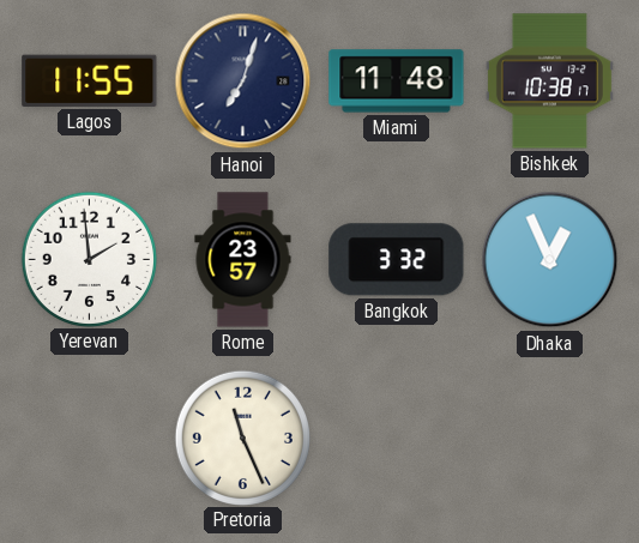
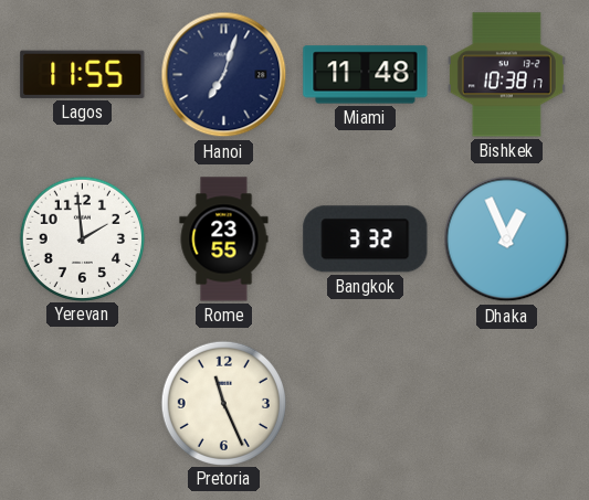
Rome: 23:57 -> 23:55 (224, 240)
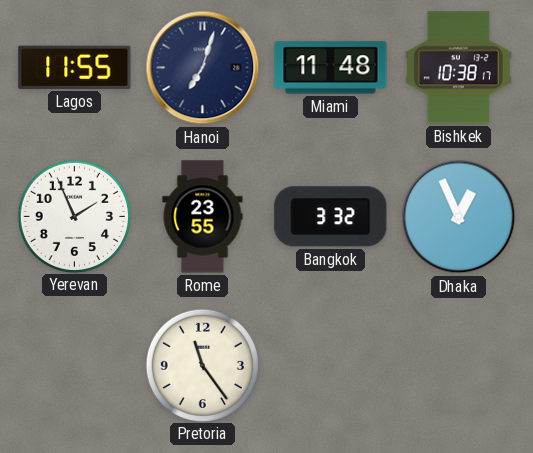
Yerevan: 1:59 -> 1:56 (74, 216)
Pretoria: 11:26 -> 11:24 (202, 365)
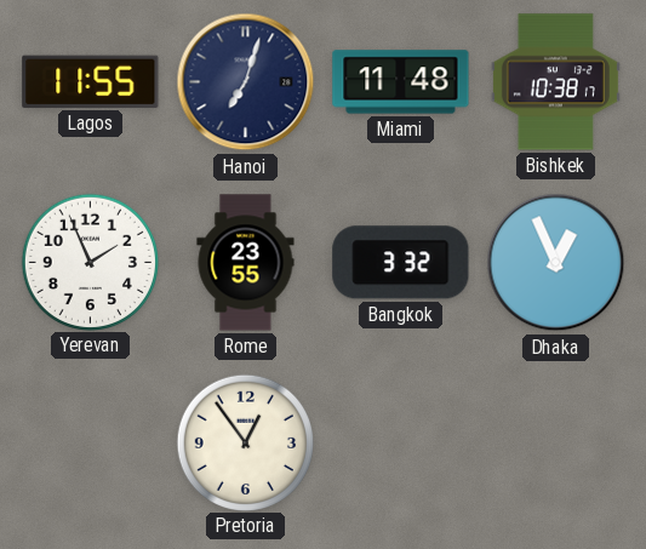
Pretoria: 11:24 -> 12:54 (245, 442)
